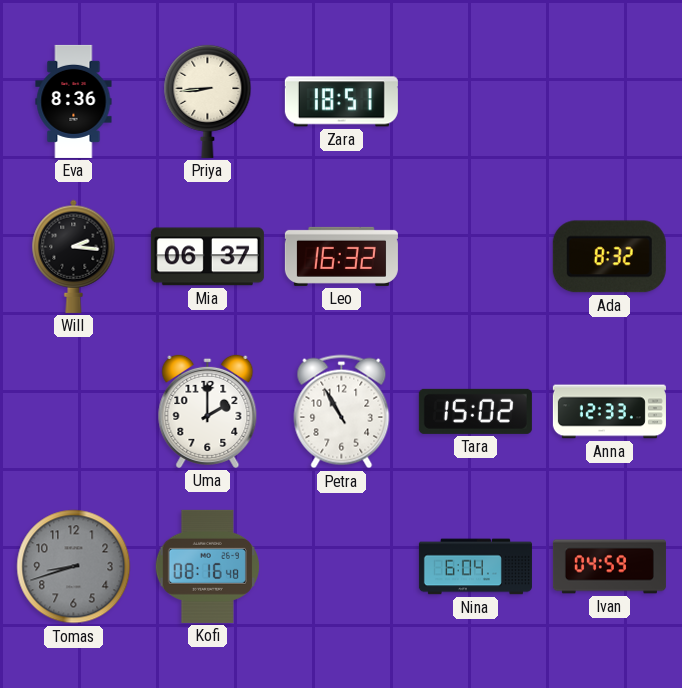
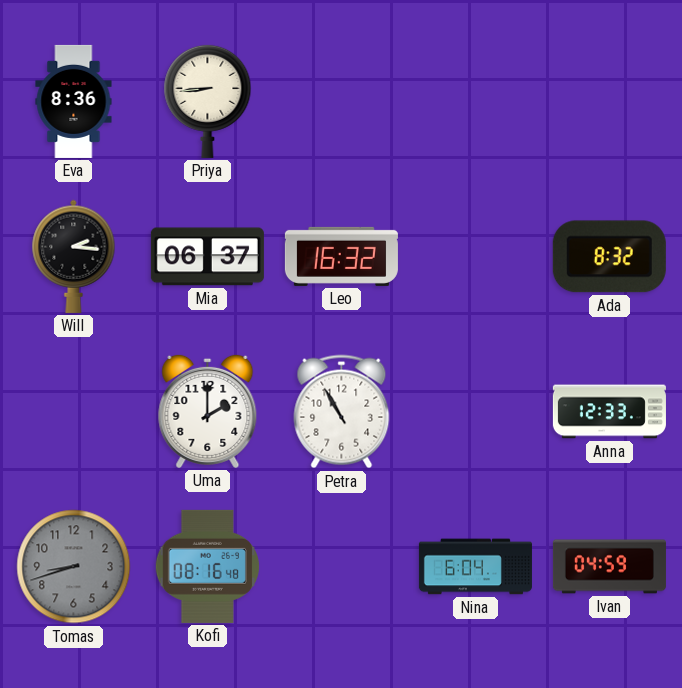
Zara: 18:51 -> none (341, 102)
Tara: 15:02 -> none (475, 411)
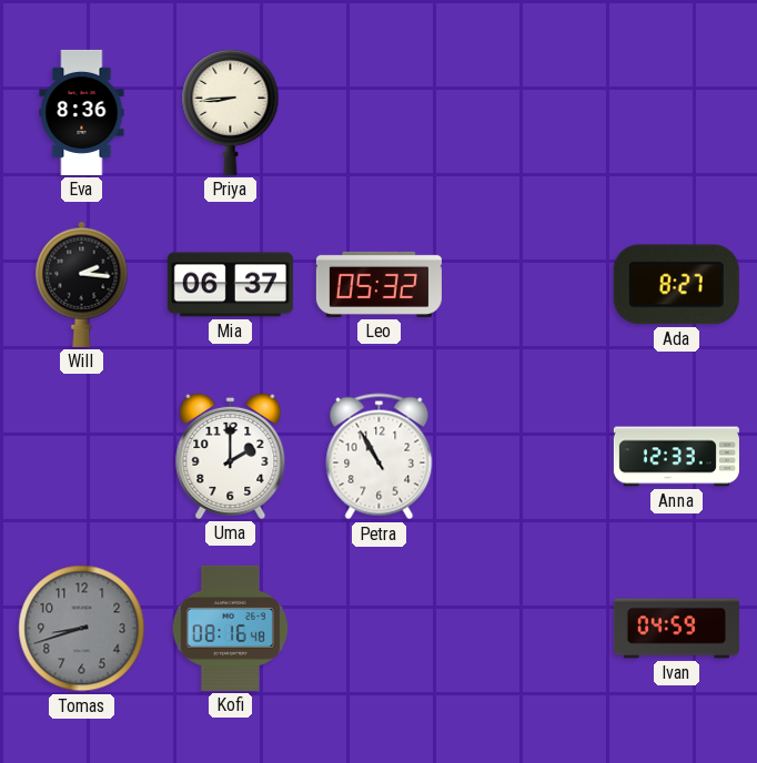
Leo: 16:32 -> 05:32 (378, 284)
Ada: 8:32 -> 8:27 (676, 285)
Nina: 6:04 -> none (475, 567)
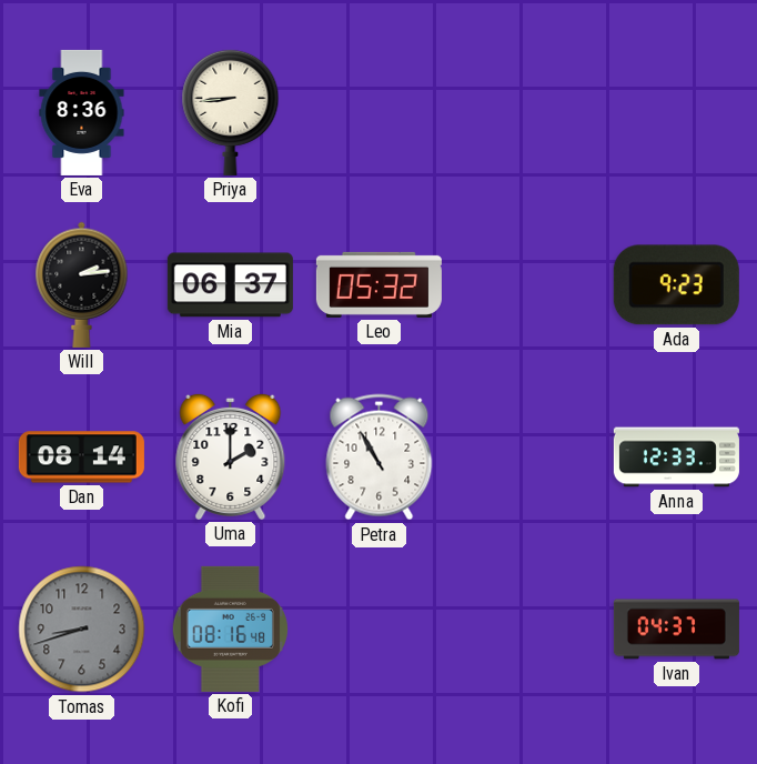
Will: 2:16 -> 2:14 (82, 284)
Ada: 8:27 -> 9:23 (676, 285)
Dan: none -> 08:14 (81, 458)
Ivan: 04:59 -> 04:37 (676, 630)
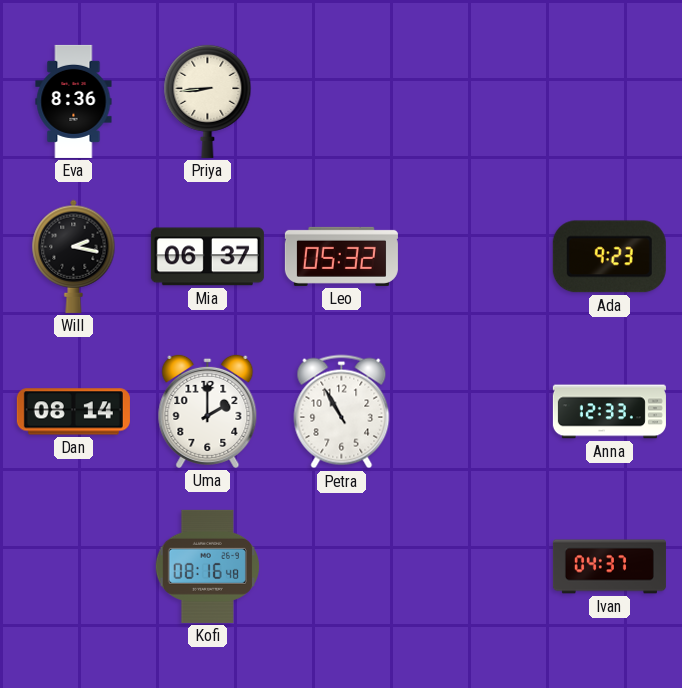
Will: 2:14 -> 2:17 (74, 256)
Tomas: 8:42 -> none (82, 630)
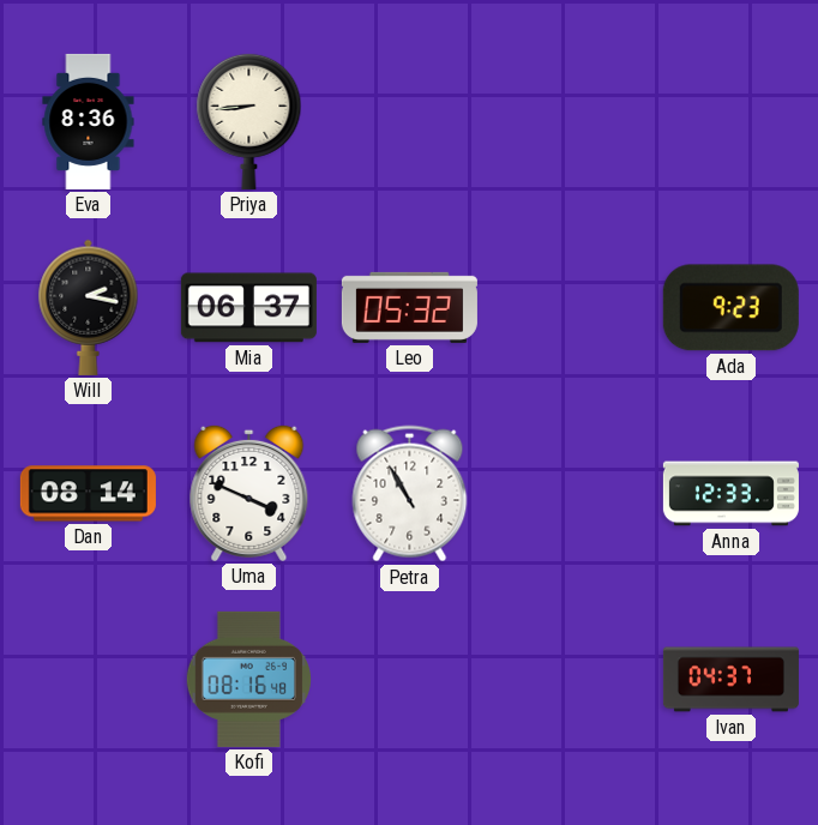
Uma: 2:00 -> 3:49 (249, 493)
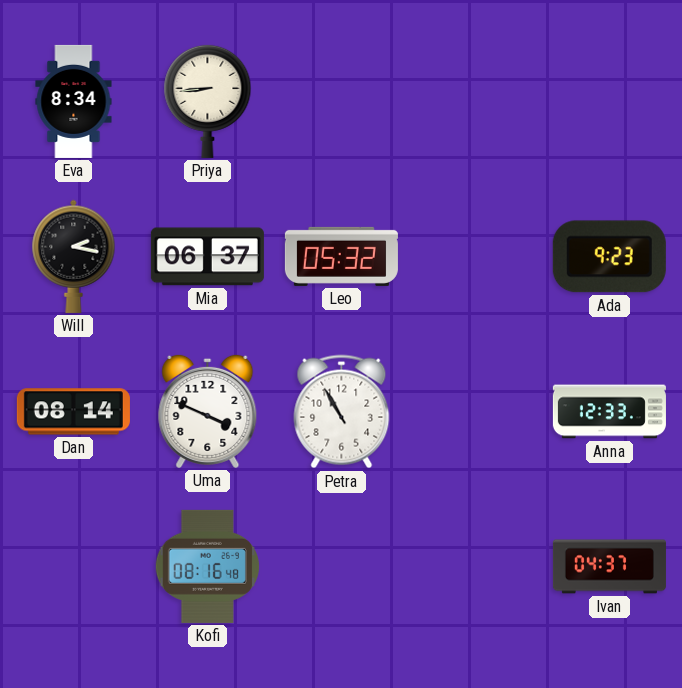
Eva: 8:36 -> 8:34 (74, 101)
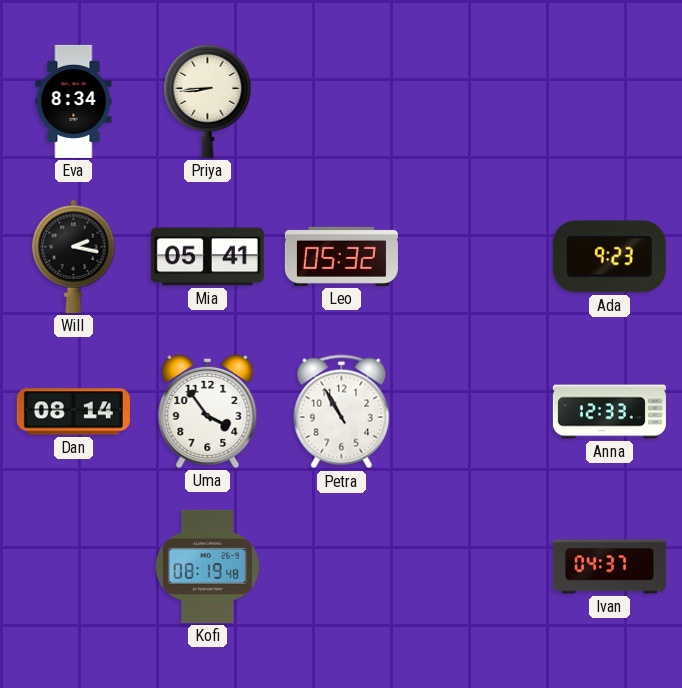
Mia: 06:37 -> 05:41 (207, 257)
Uma: 3:49 -> 3:54 (208, 411)
Kofi: 08:16 -> 08:19 (207, 566)
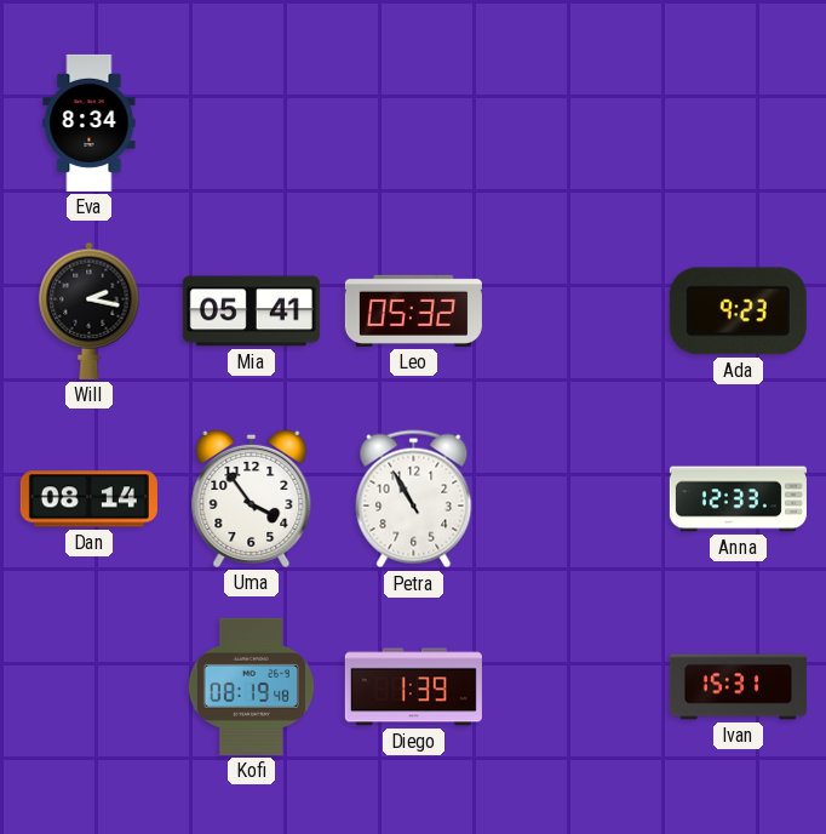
Priya: 8:44 -> none (208, 101)
Diego: none -> 1:39 (413, 687)
Ivan: 04:37 -> 15:31 (738, 687)
